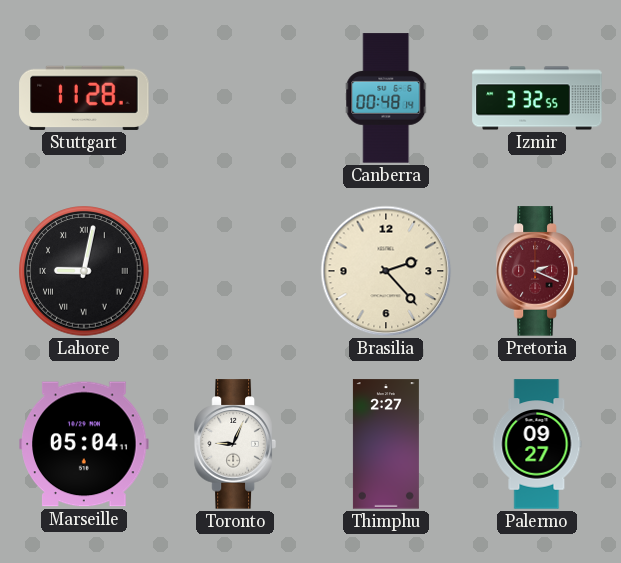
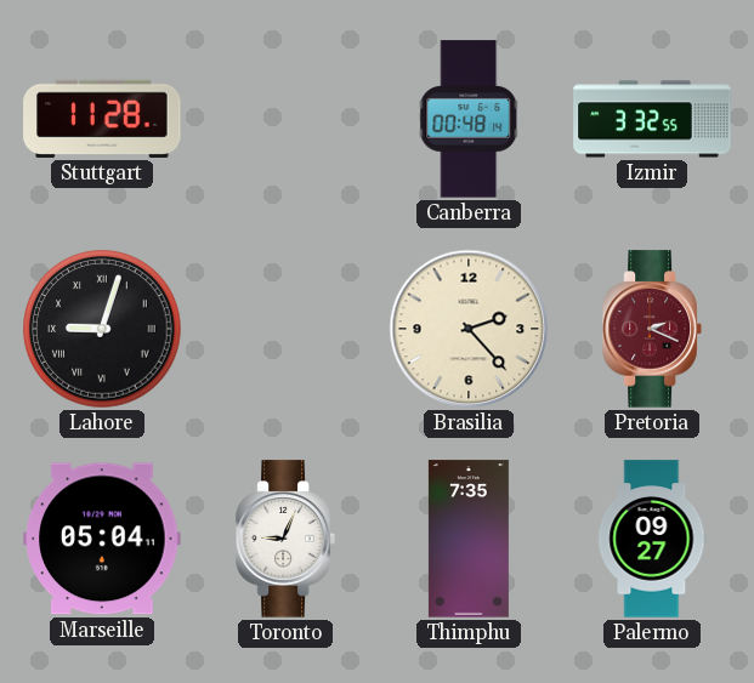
Lahore: 9:02 -> 9:03 (102, 329)
Thimphu: 2:27 -> 7:35 (469, 539)
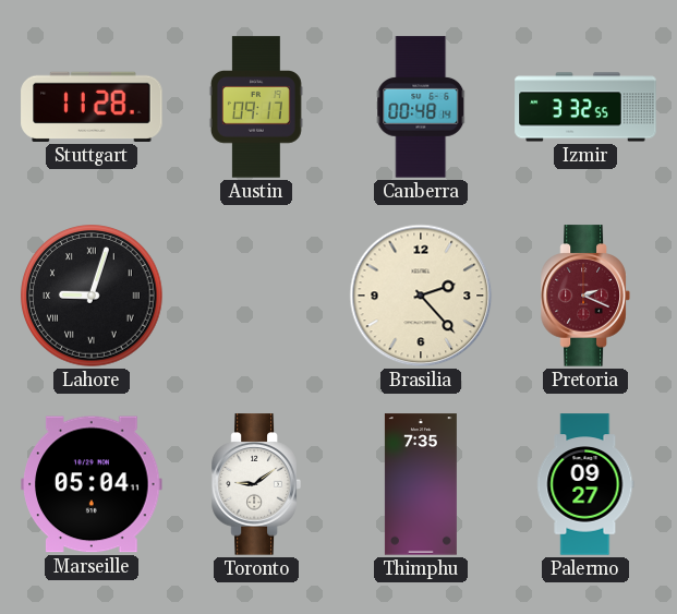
Austin: none -> 09:17 (256, 107)
Toronto: 9:04 -> 9:09 (256, 484)
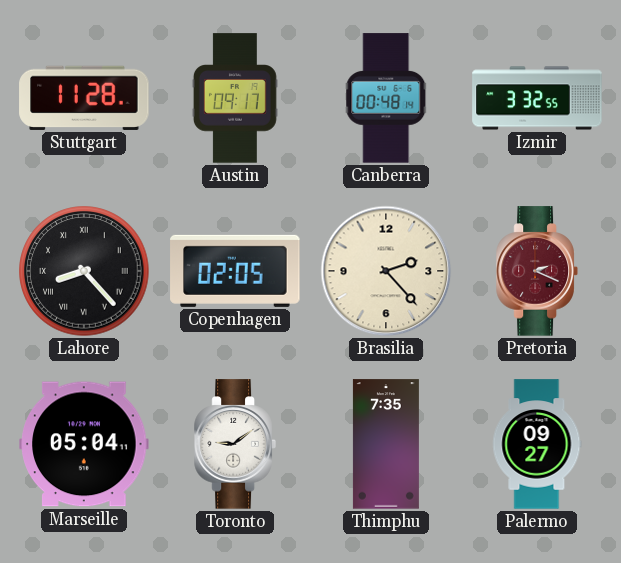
Lahore: 9:03 -> 8:23 (84, 271)
Copenhagen: none -> 02:05 (235, 271)
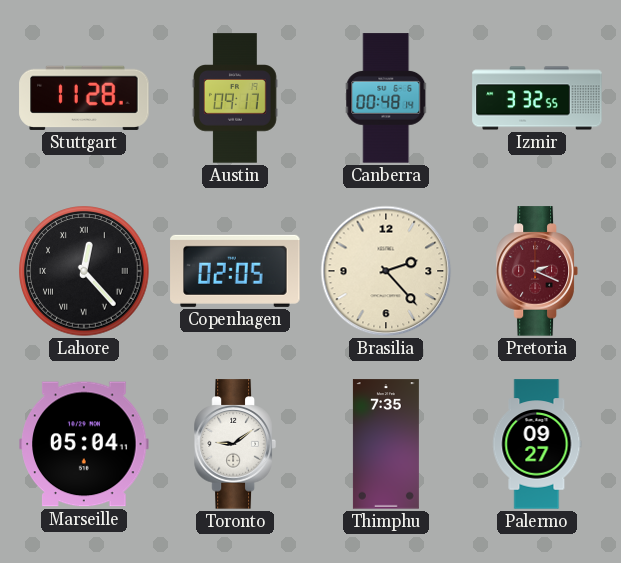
Lahore: 8:23 -> 12:23 (84, 271)
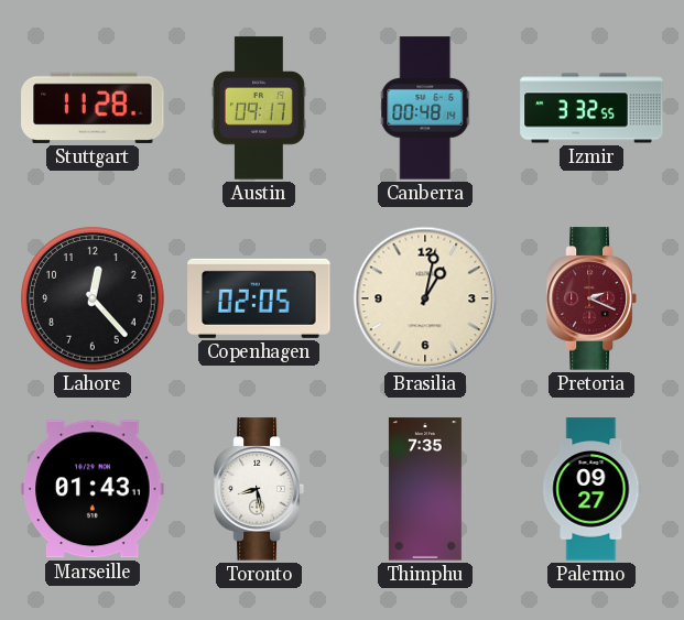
Lahore numerals: Roman -> Arabic (93, 298)
Brasilia: 2:23 -> 1:02 (425, 298)
Marseille: 05:04 -> 01:43 (93, 489)
Toronto: 9:09 -> 8:28 (259, 489)
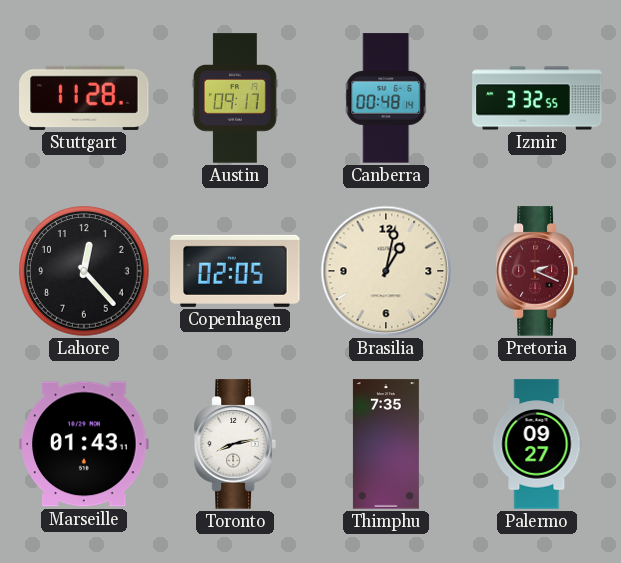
Toronto: 8:28 -> 8:13 (235, 444)
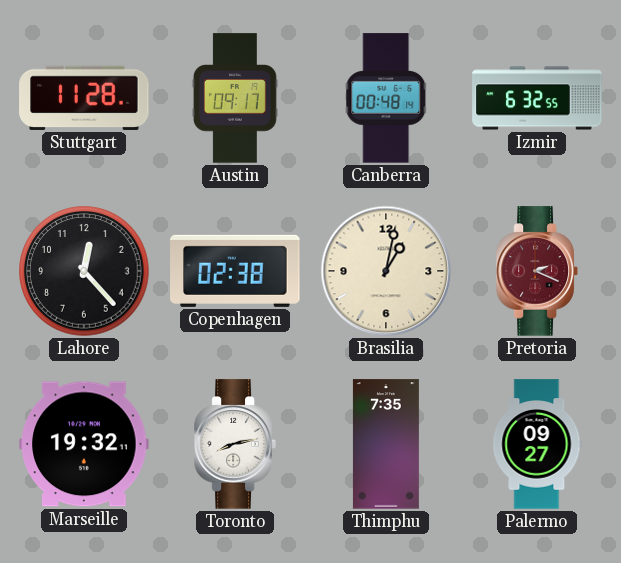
Izmir: 3:32 -> 6:32 (537, 98)
Copenhagen: 02:05 -> 02:38 (235, 271)
Marseille: 01:43 -> 19:32 (84, 444)
